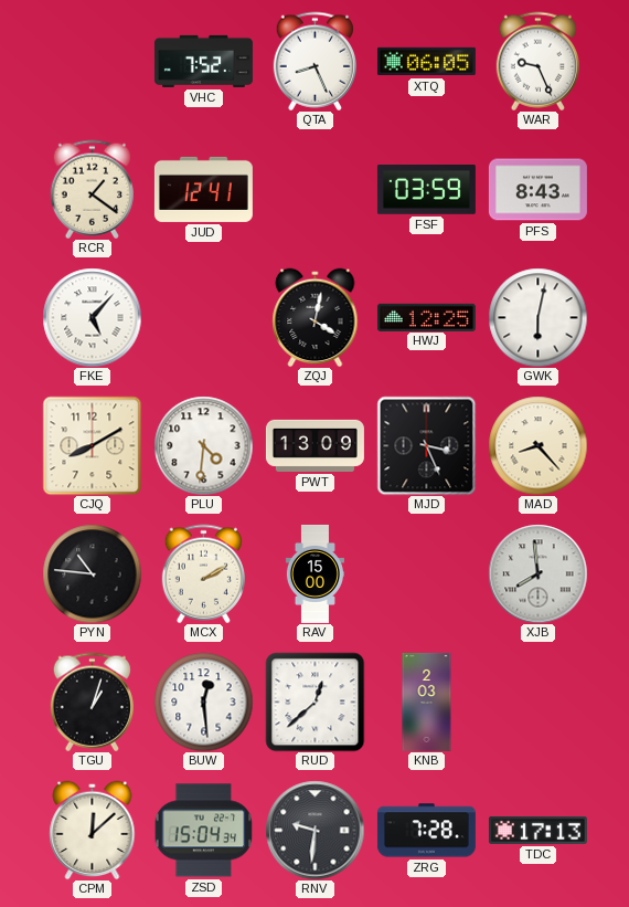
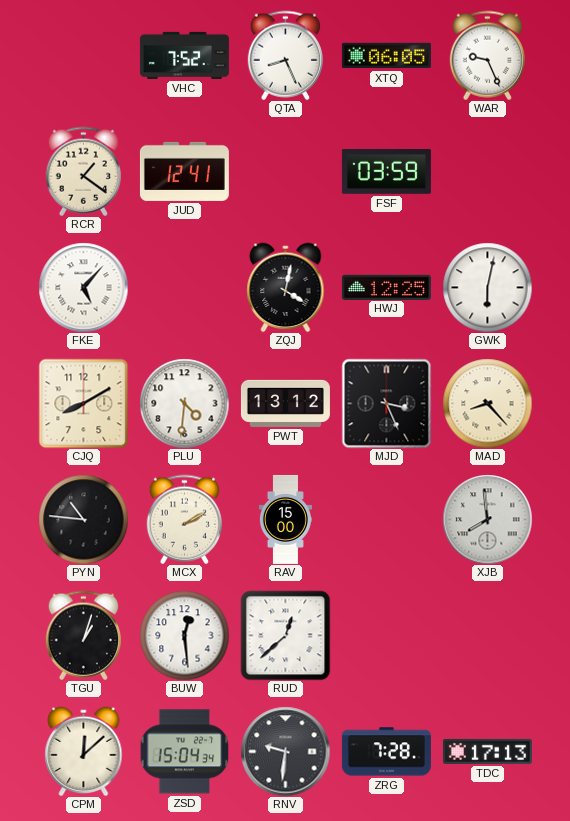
PFS: 8:43 -> none (537, 190)
PWT: 13:09 -> 13:12 (285, 403)
KNB: 2:03 -> none (427, 702)
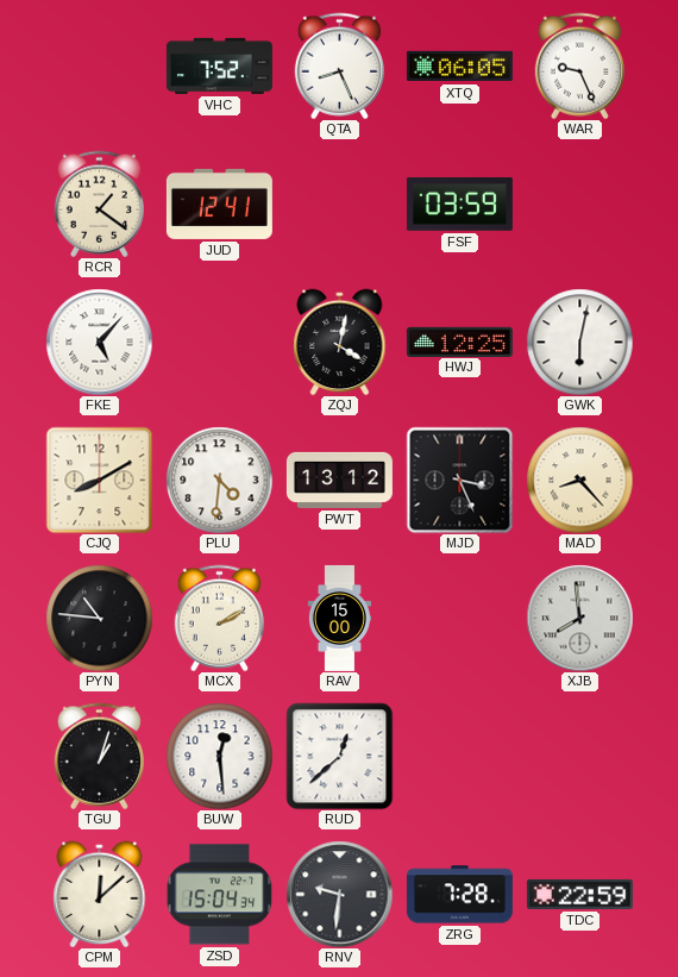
TDC: 17:13 -> 22:59 (579, 894)
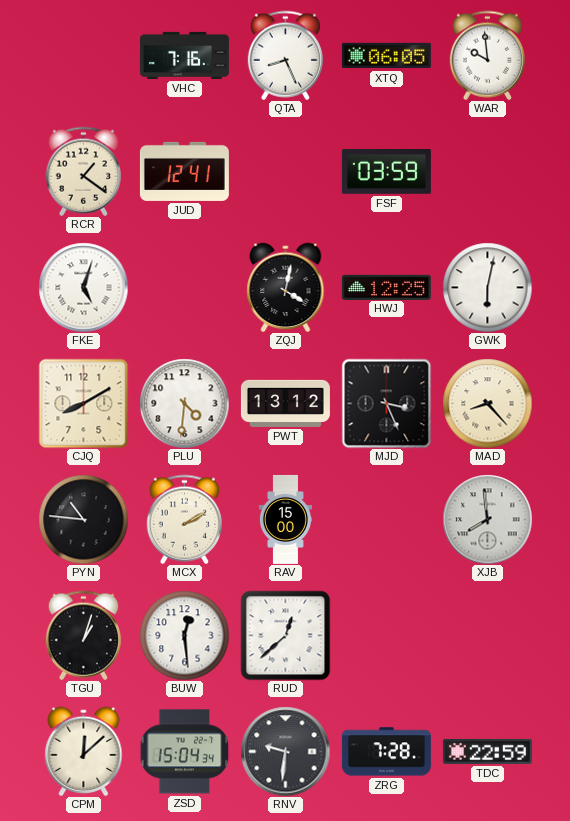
VHC: 7:52 -> 7:16 (184, 55)
WAR: 9:26 -> 9:59 (487, 55)
FKE: 5:07 -> 5:03 (83, 287)
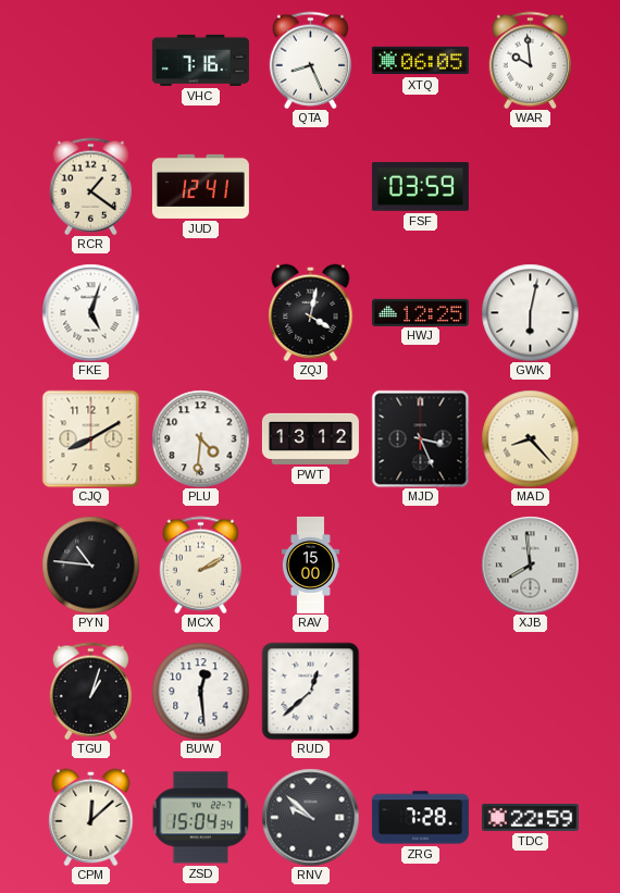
RNV: 9:31 -> 9:52 (310, 817)
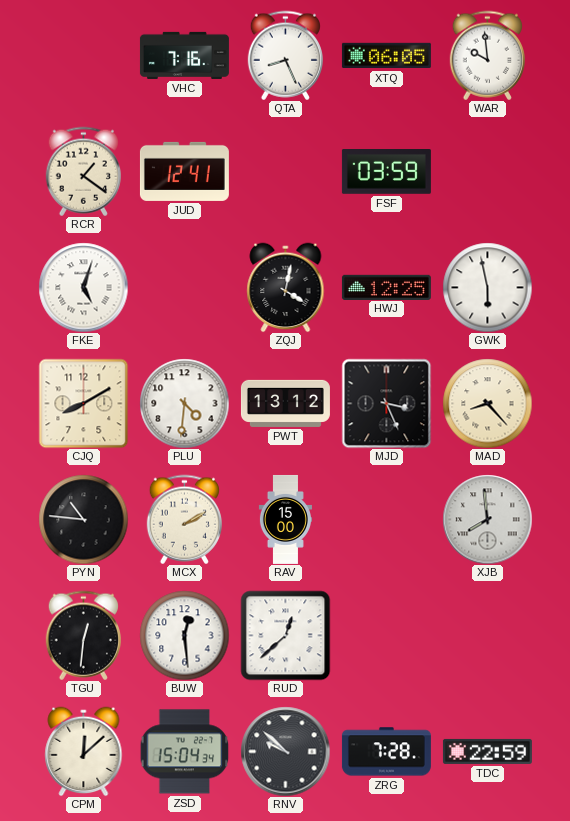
GWK: 6:02 -> 5:58 (487, 287)
TGU: 1:03 -> 12:31 (83, 635)
